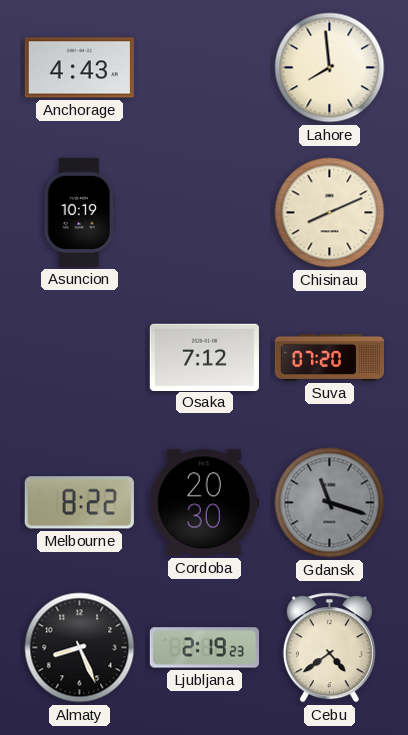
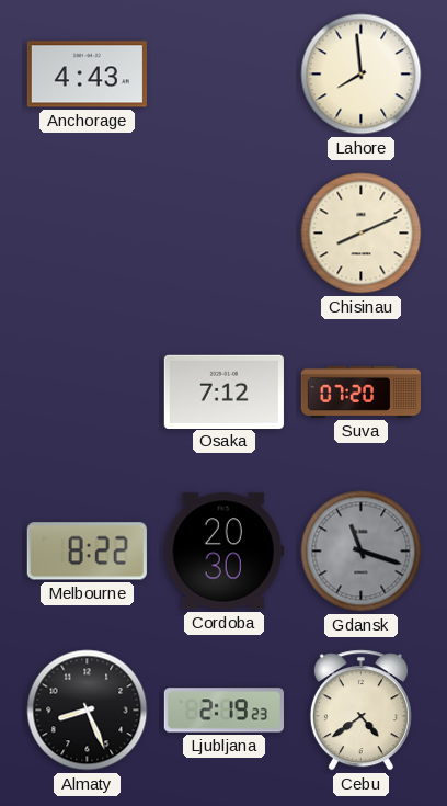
Asuncion: 10:19 -> none (80, 212)
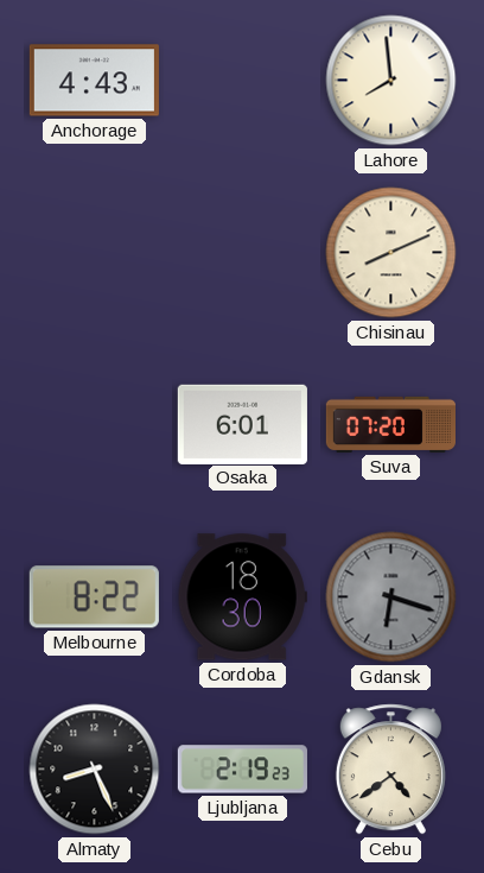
Osaka: 7:12 -> 6:01 (242, 424)
Cordoba: 20:30 -> 18:30 (242, 597)
Gdansk: 11:18 -> 6:18 (391, 597)
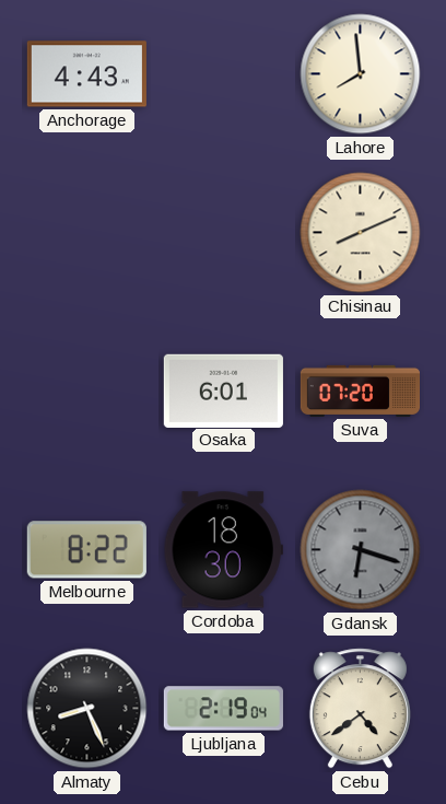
Ljubljana: 2:19:23 -> 2:19:04 (223, 709)
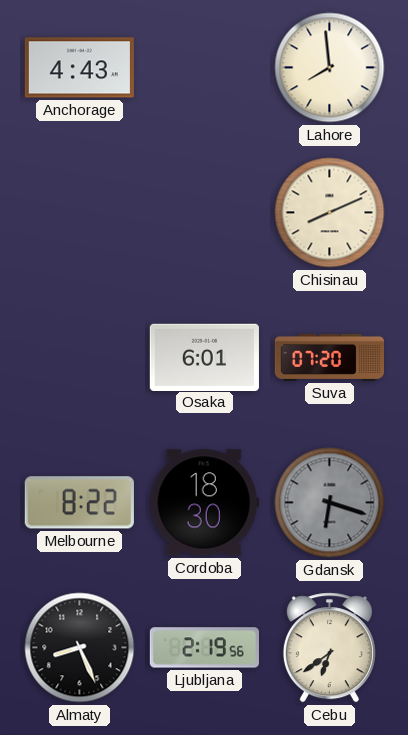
Ljubljana: 2:19:04 -> 2:19:56 (204, 648)
Cebu: 4:39 -> 6:39 (329, 648)
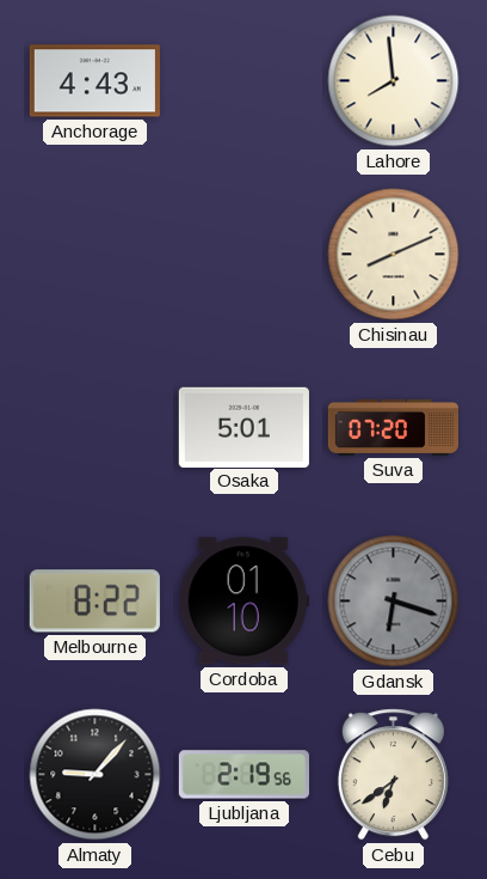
Osaka: 6:01 -> 5:01 (243, 427)
Cordoba: 18:30 -> 01:10 (243, 602)
Almaty: 8:26 -> 9:07 (95, 775)
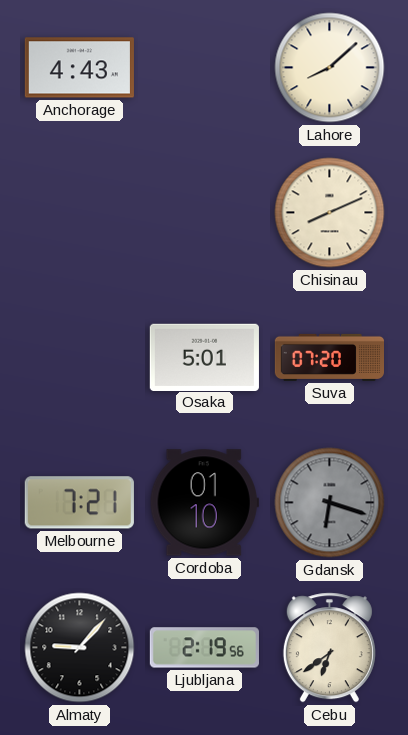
Lahore: 7:59 -> 8:08 (330, 68)
Melbourne: 8:22 -> 7:21 (79, 503)
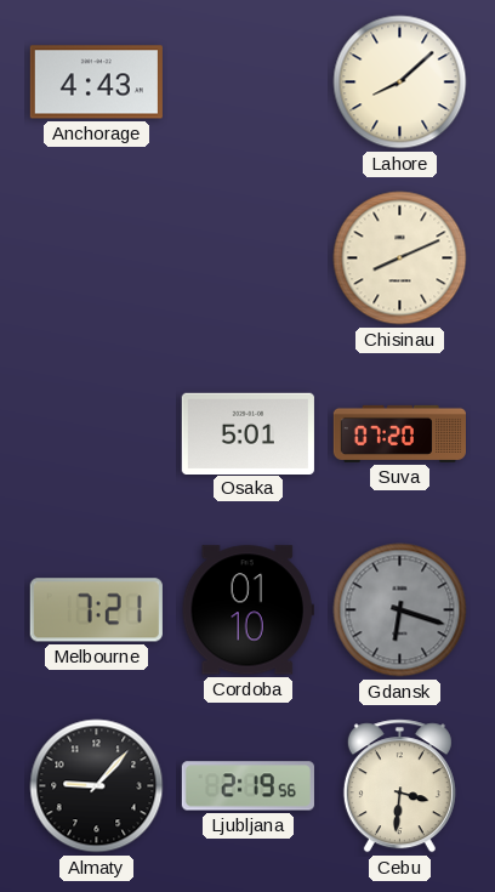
Cebu: 6:39 -> 3:31 (399, 786)
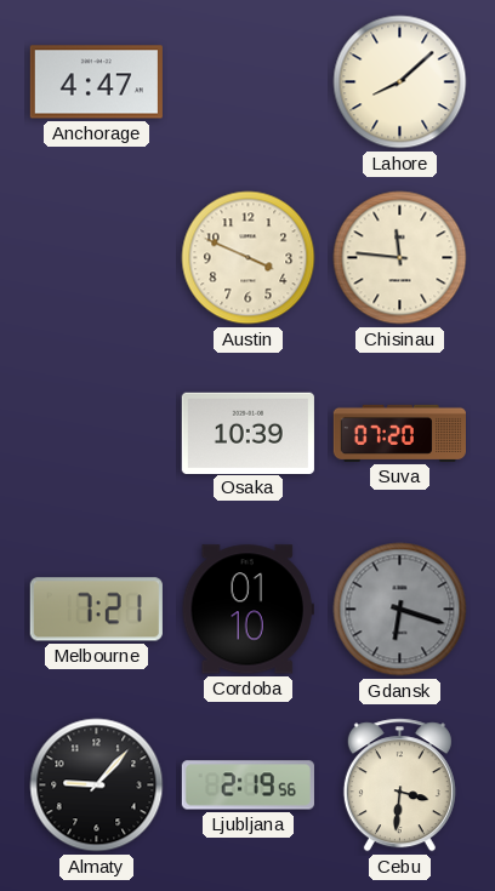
Anchorage: 4:43 -> 4:47 (96, 82)
Austin: none -> 3:49 (249, 258)
Chisinau: 8:11 -> 11:46 (400, 258)
Osaka: 5:01 -> 10:39 (247, 433)
